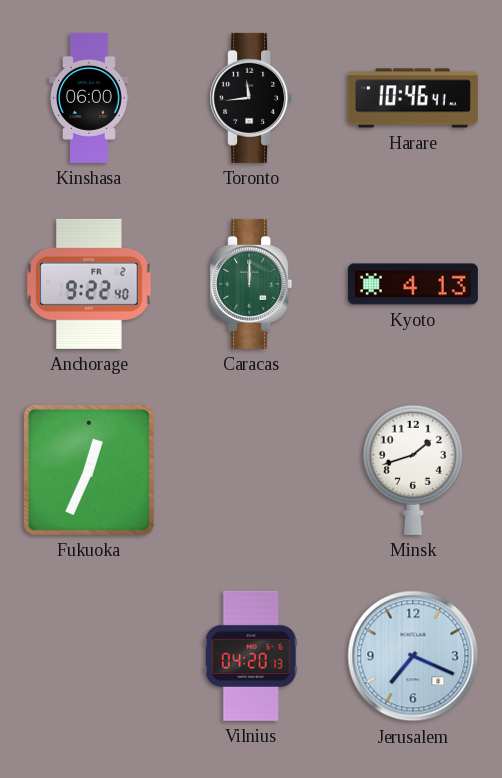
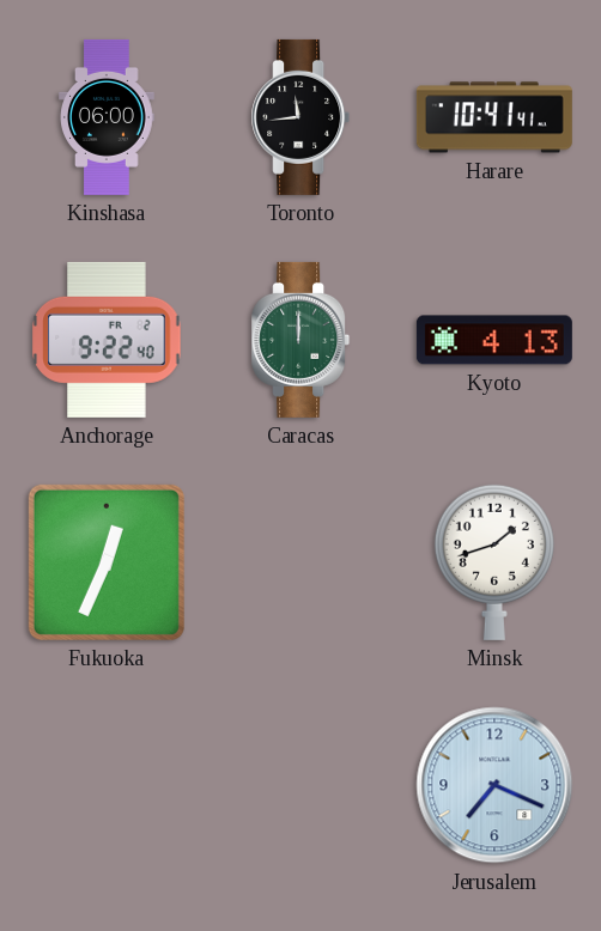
Harare: 10:46 -> 10:41 (494, 117)
Vilnius: 04:20 -> none (251, 656)
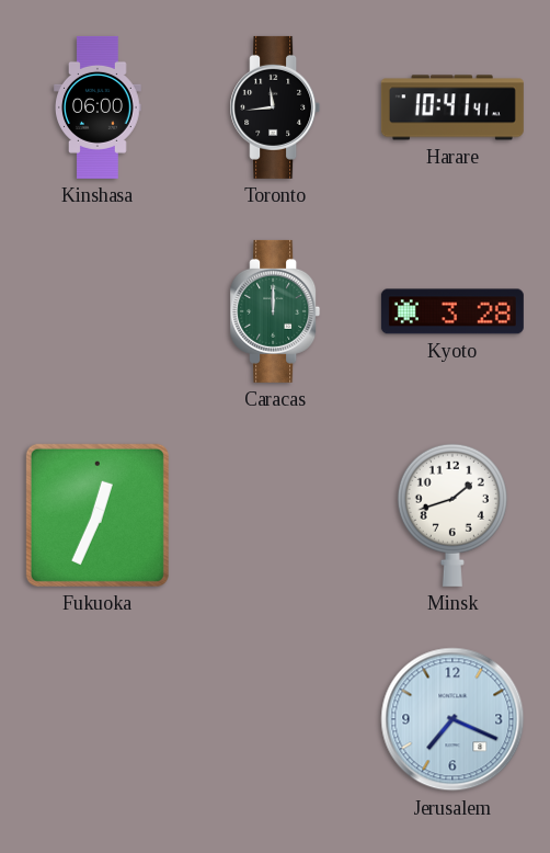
Anchorage: 9:22 -> none (107, 340)
Kyoto: 4:13 -> 3:28 (452, 311)
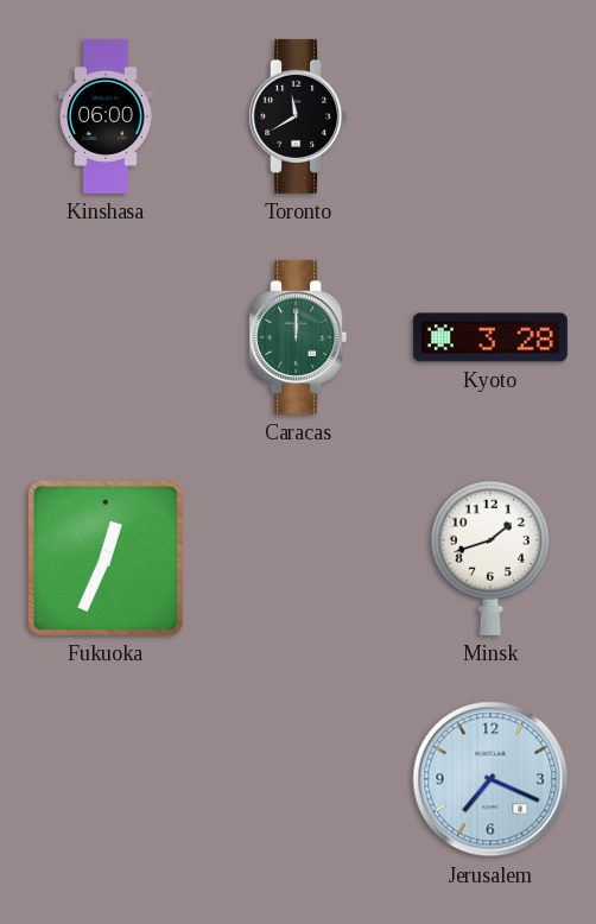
Toronto: 11:44 -> 11:40 (298, 116)
Harare: 10:41 -> none (452, 107)
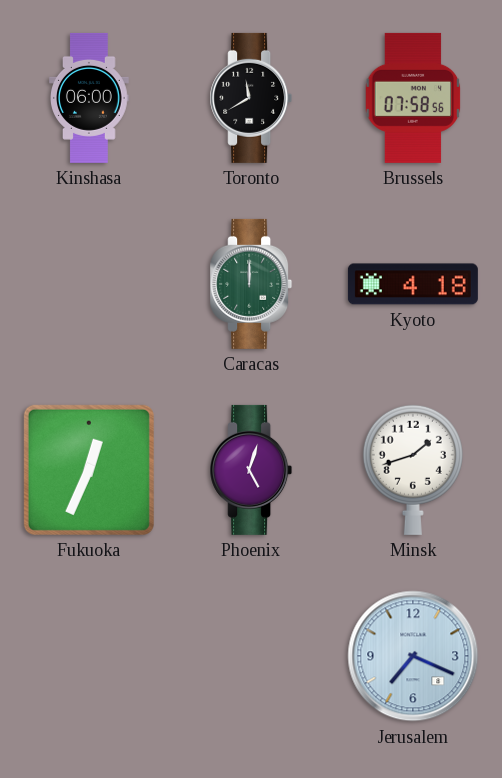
Brussels: none -> 07:58 (413, 98)
Kyoto: 3:28 -> 4:18 (413, 284)
Phoenix: none -> 5:03 (251, 470)
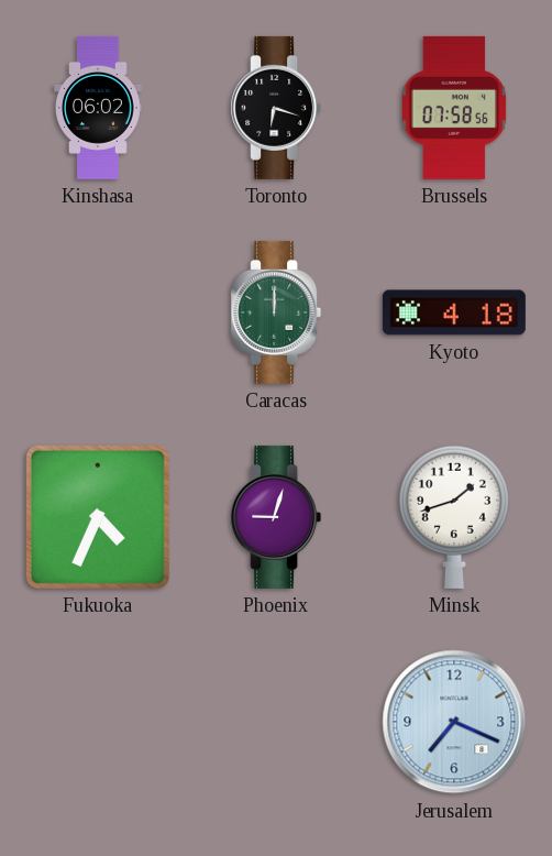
Kinshasa: 06:00 -> 06:02 (99, 108)
Toronto: 11:40 -> 6:18 (276, 108)
Fukuoka: 12:34 -> 4:34 (98, 517)
Phoenix: 5:03 -> 9:03 (276, 517)
